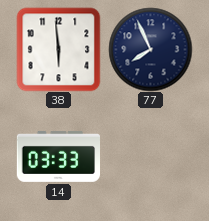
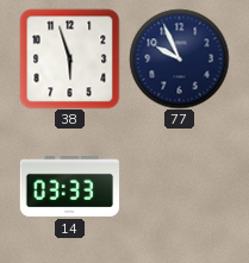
38: 5:59 -> 5:57 (69, 58)
77: 7:56 -> 9:56 (179, 58)
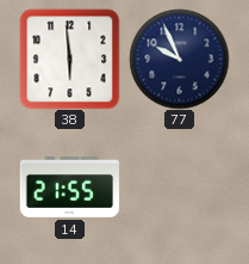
38: 5:57 -> 5:59 (69, 59)
14: 03:33 -> 21:55 (69, 186)
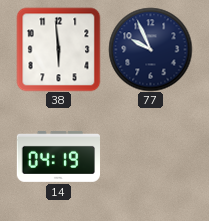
14: 21:55 -> 04:19 (58, 156)
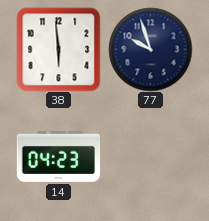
77: 9:56 -> 9:57 (150, 49)
14: 04:19 -> 04:23 (58, 156)
